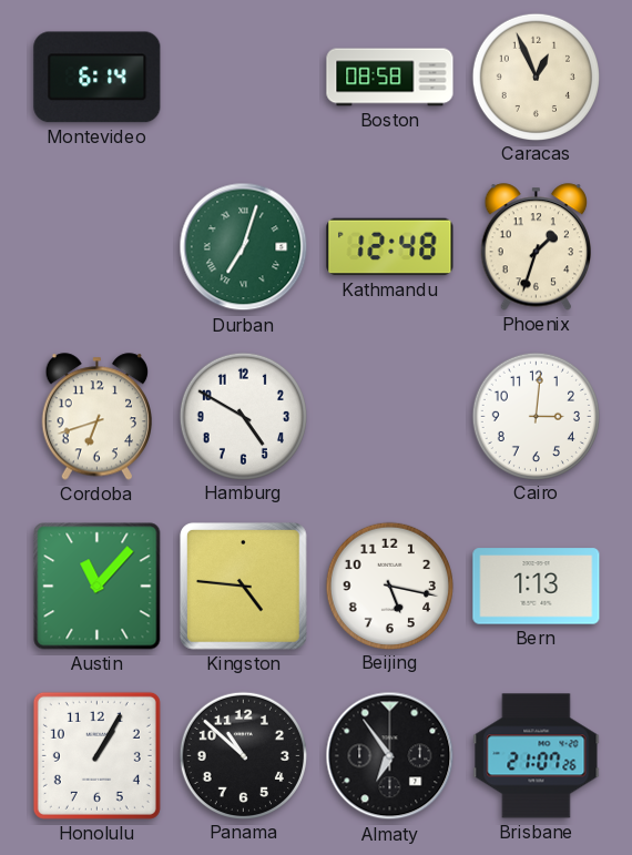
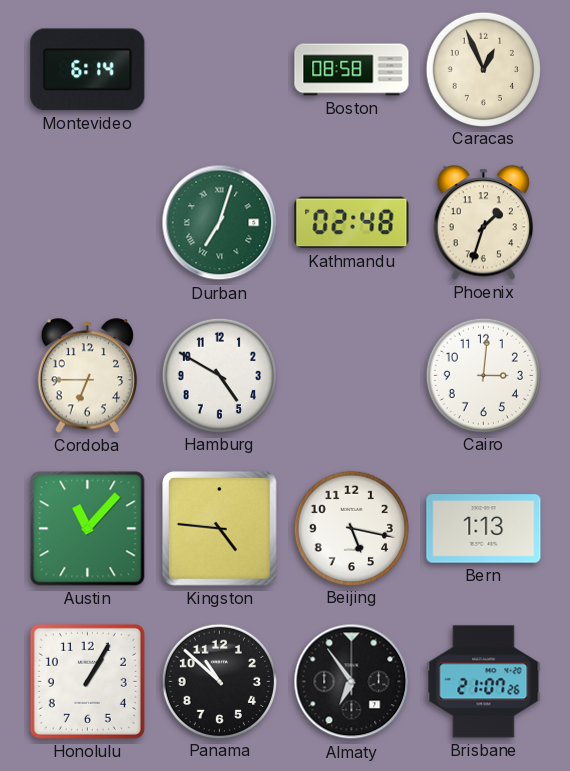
Kathmandu: 12:48 -> 02:48 (352, 223)
Cordoba: 6:42 -> 6:45 (87, 376)
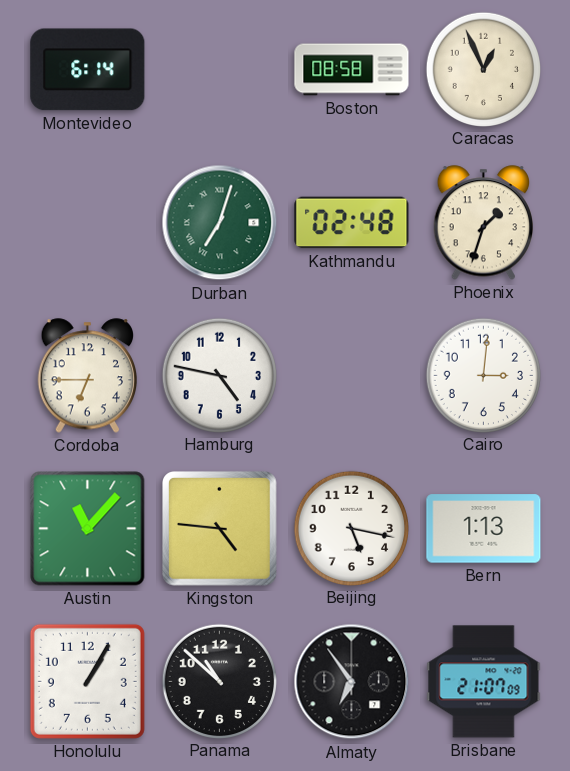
Hamburg: 4:50 -> 4:47 (219, 375)
Brisbane: 21:07:26 -> 21:07:09 (484, 682)
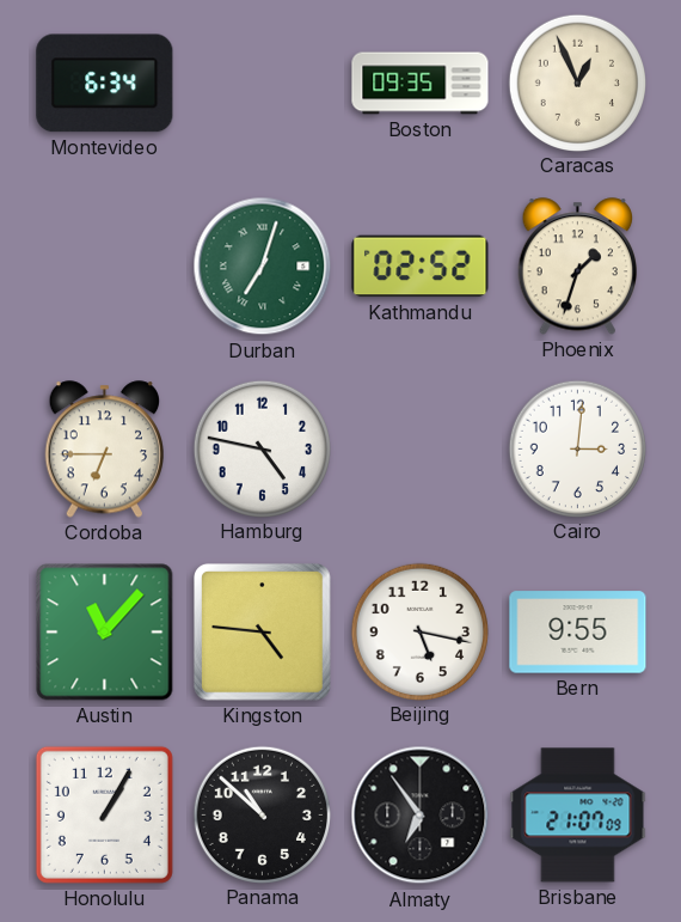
Montevideo: 6:14 -> 6:34 (105, 84)
Boston: 08:58 -> 09:35 (421, 84)
Kathmandu: 02:48 -> 02:52 (421, 267)
Bern: 1:13 -> 9:55 (578, 633)
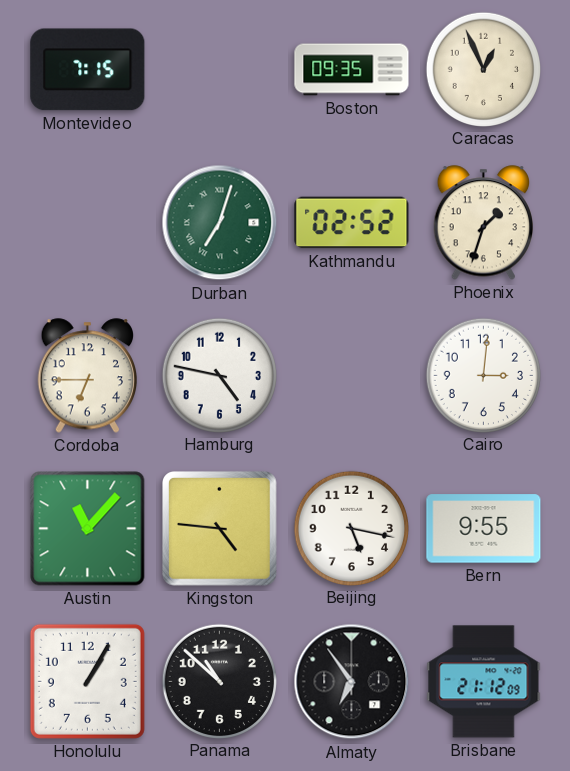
Montevideo: 6:34 -> 7:15 (88, 70)
Brisbane: 21:07 -> 21:12 (484, 682)
